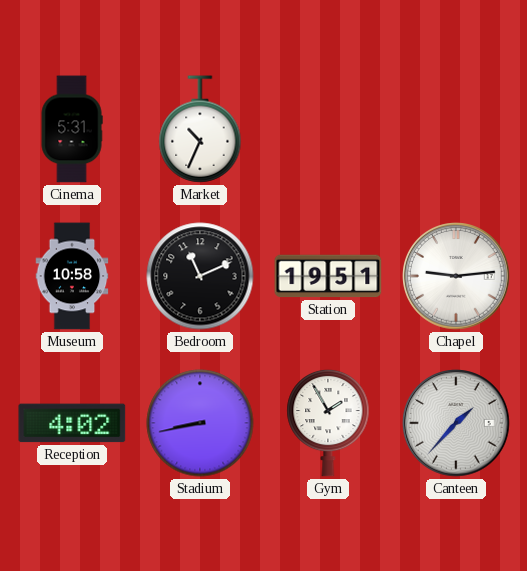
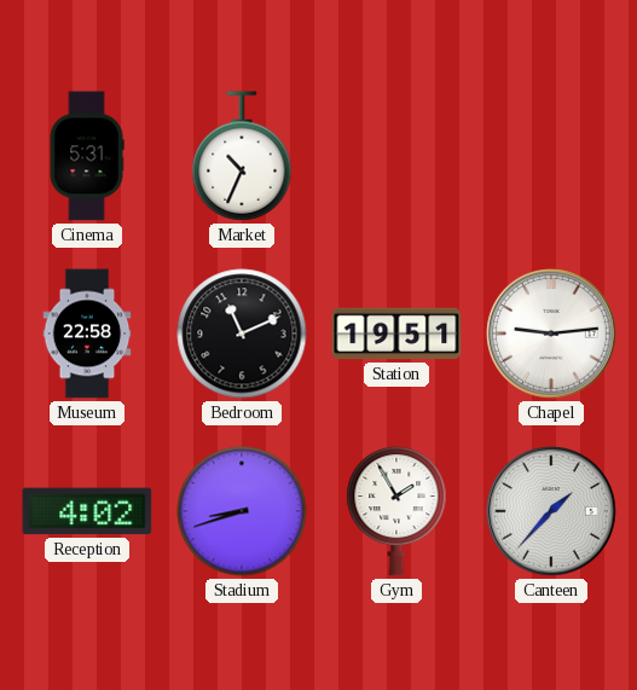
Museum: 10:58 -> 22:58 (87, 334)
Stadium: 8:43 -> 8:42 (242, 511)
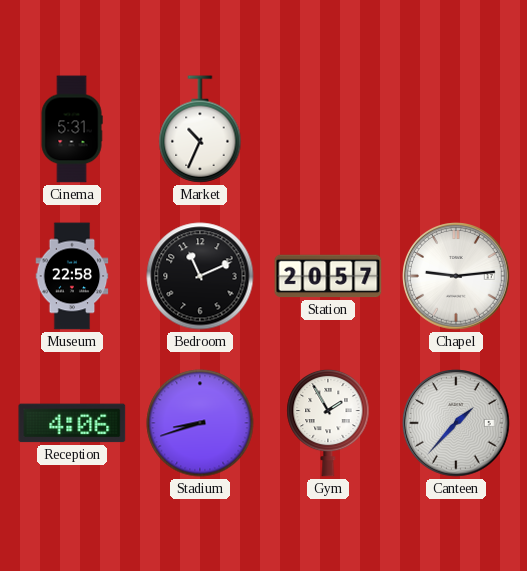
Station: 19:51 -> 20:57 (328, 276)
Reception: 4:02 -> 4:06 (72, 423)
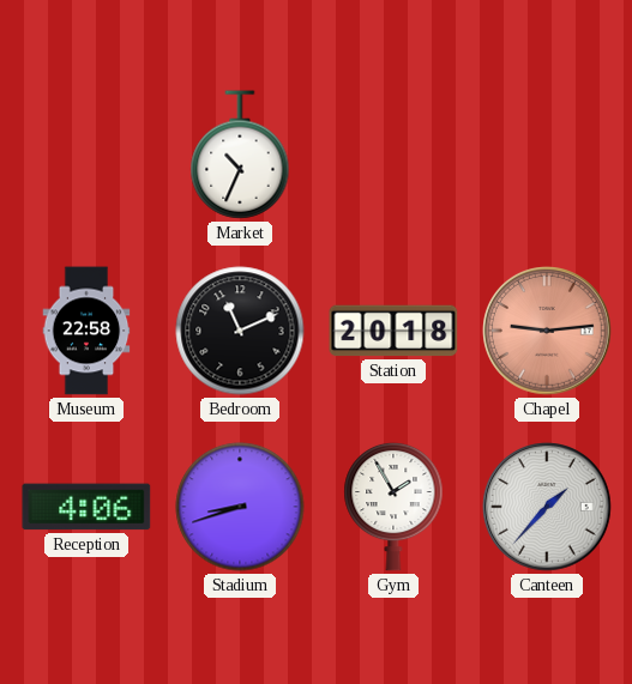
Cinema: 5:31 -> none (72, 129)
Station: 20:57 -> 20:18 (393, 331)
Chapel dial: white -> salmon (547, 331)
